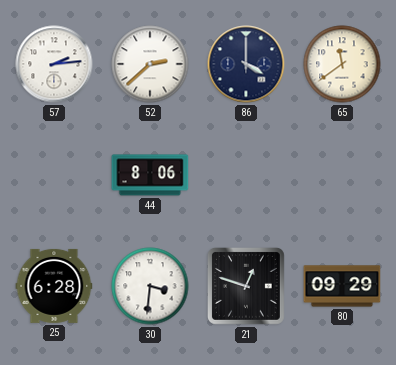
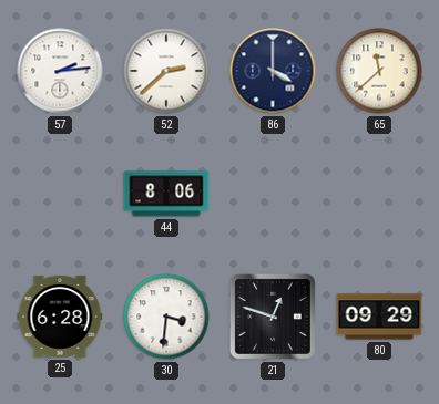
65: 11:39 -> 11:38 (379, 71)
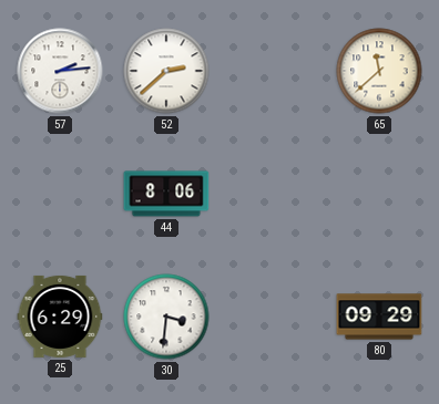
86: 4:00 -> none (273, 71)
25: 6:28 -> 6:29 (60, 317)
21: 12:48 -> none (273, 317)
